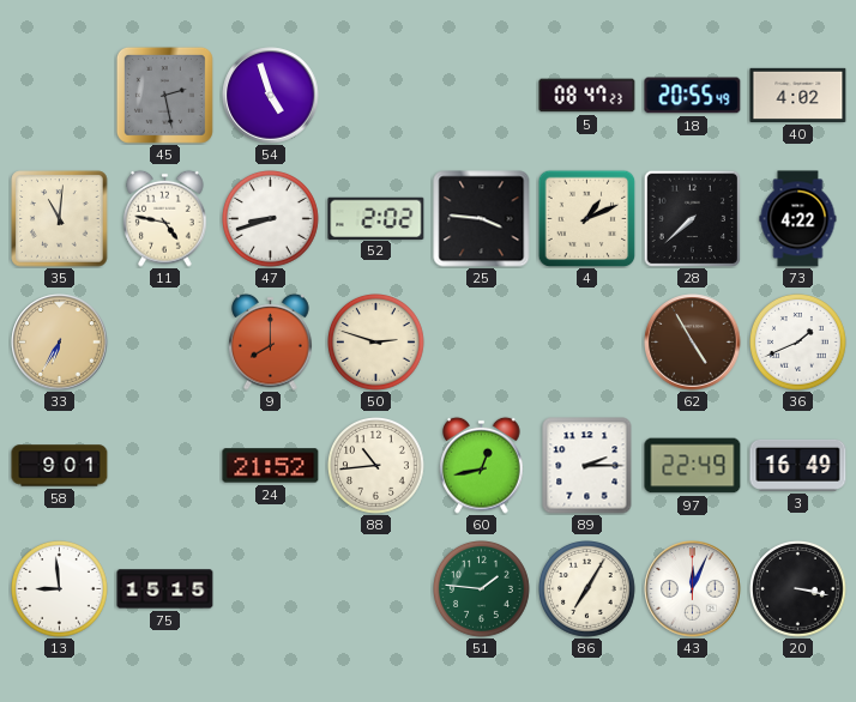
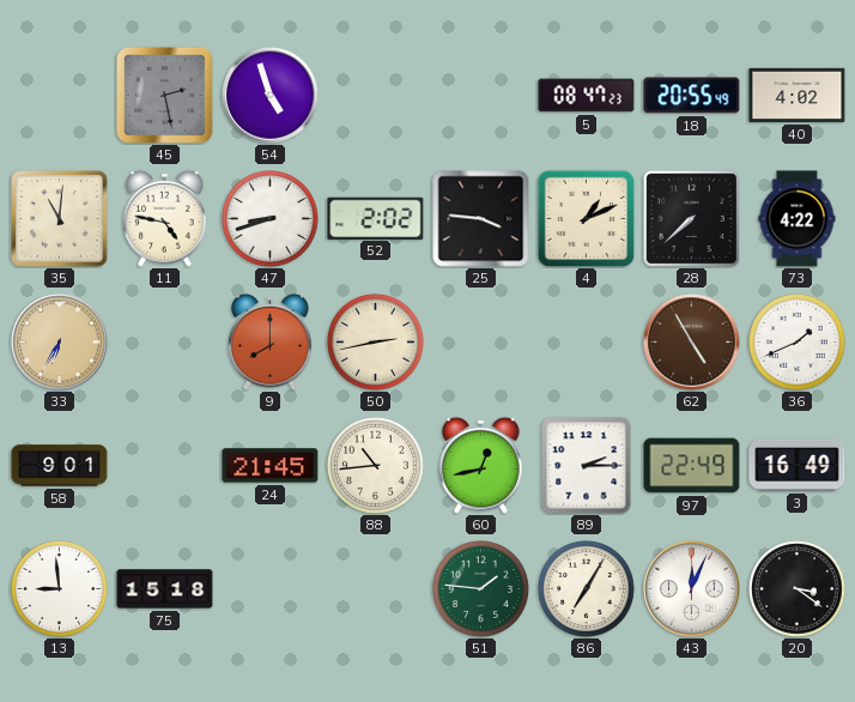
50: 2:48 -> 2:43 (376, 343)
24: 21:52 -> 21:45 (271, 466)
75: 15:15 -> 15:18 (165, 589)
20: 3:17 -> 3:21 (798, 589)
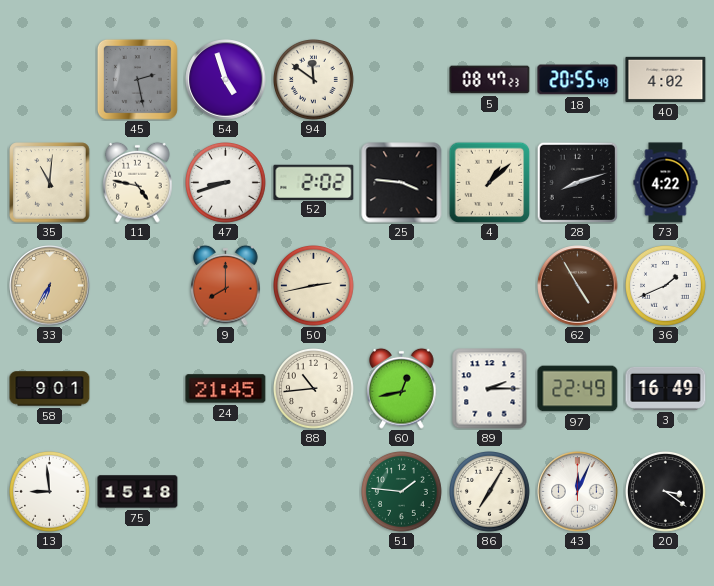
94: none -> 11:51 (314, 80)
4: 1:11 -> 1:08 (489, 182)
28: 7:38 -> 8:12 (577, 182)
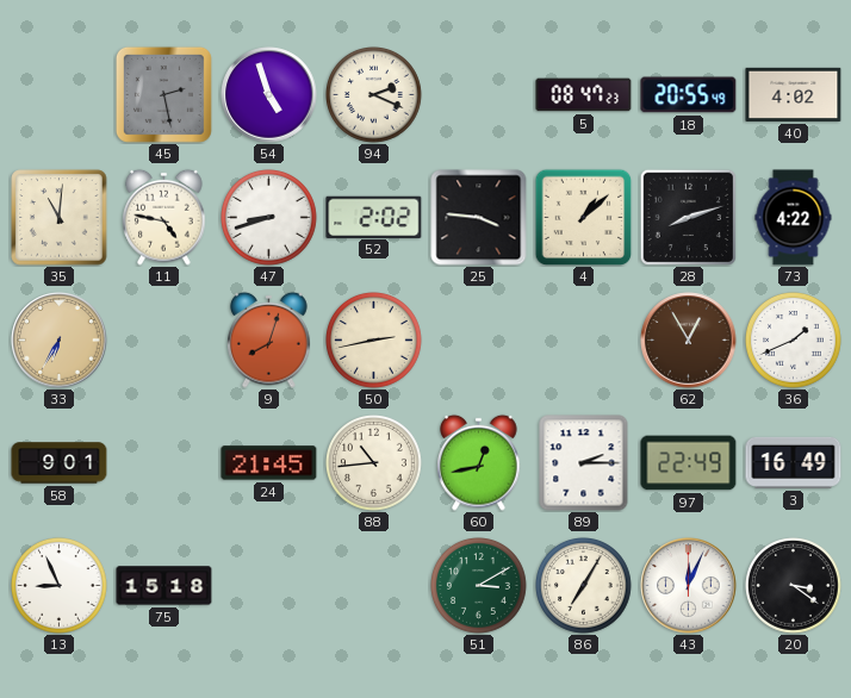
94: 11:51 -> 2:19 (374, 95)
9: 8:00 -> 8:03 (269, 339)
62: 4:55 -> 12:55 (689, 341)
13: 8:59 -> 8:56 (60, 586)
51: 1:46 -> 3:10 (479, 586)
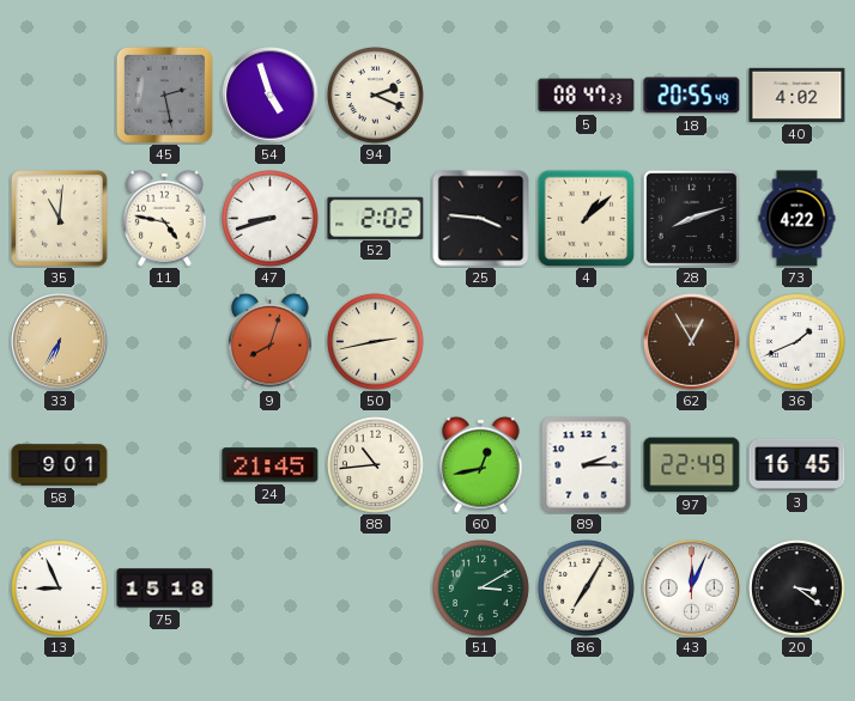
3: 16:49 -> 16:45 (798, 464)
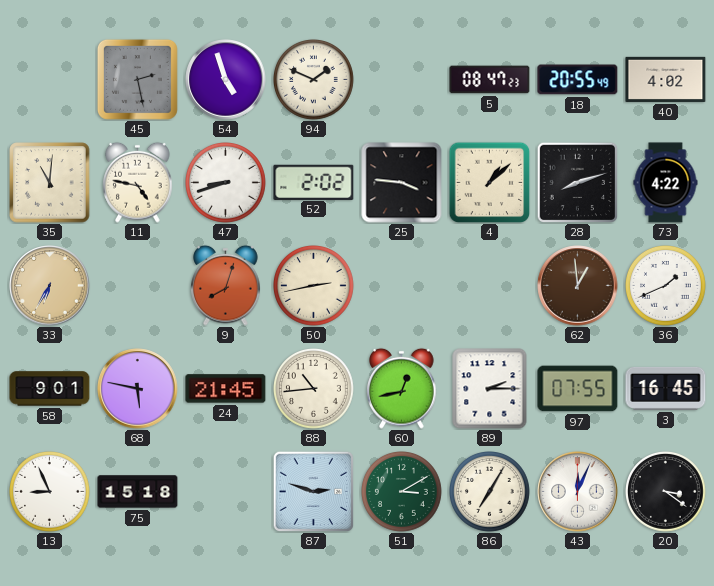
94: 2:19 -> 1:49 (314, 80)
62: 12:55 -> 12:59 (578, 286)
68: none -> 5:47 (138, 389)
97: 22:49 -> 07:55 (578, 389)
87: none -> 2:48 (313, 491)
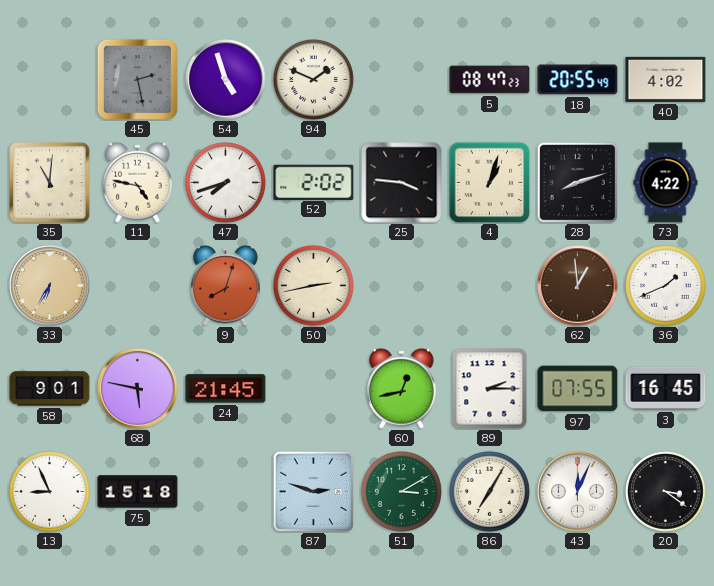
47: 8:42 -> 7:42 (226, 183)
4: 1:08 -> 1:03 (489, 182)
88: 10:44 -> none (314, 389)
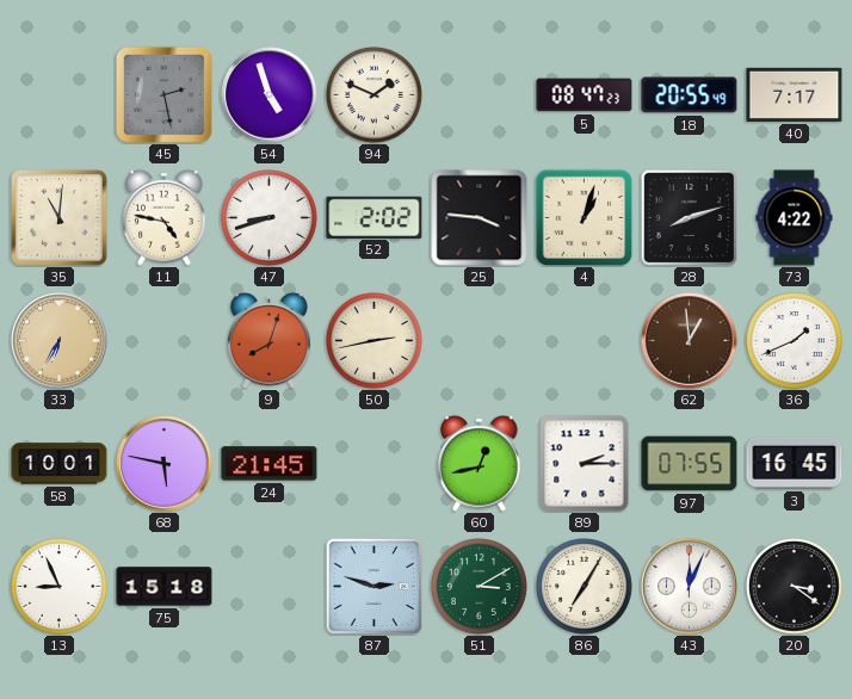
40: 4:02 -> 7:17 (795, 94)
47: 7:42 -> 8:42 (270, 218)
58: 9:01 -> 10:01 (60, 464)
